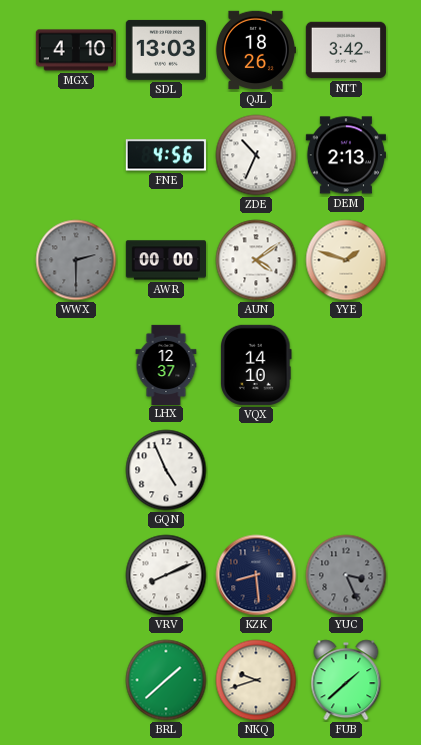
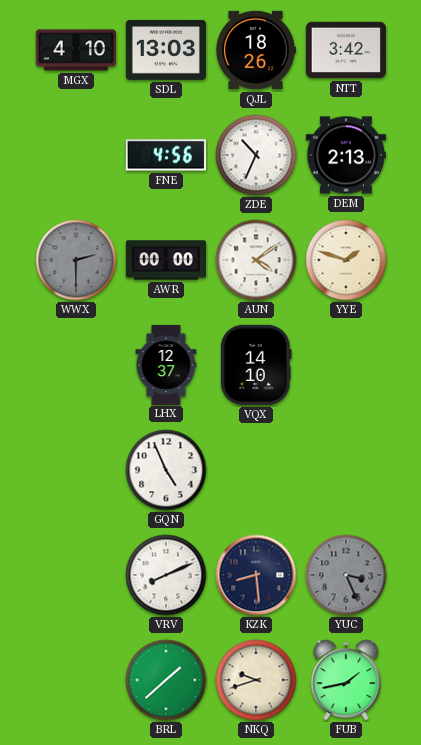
FUB: 1:38 -> 1:43 (346, 680)
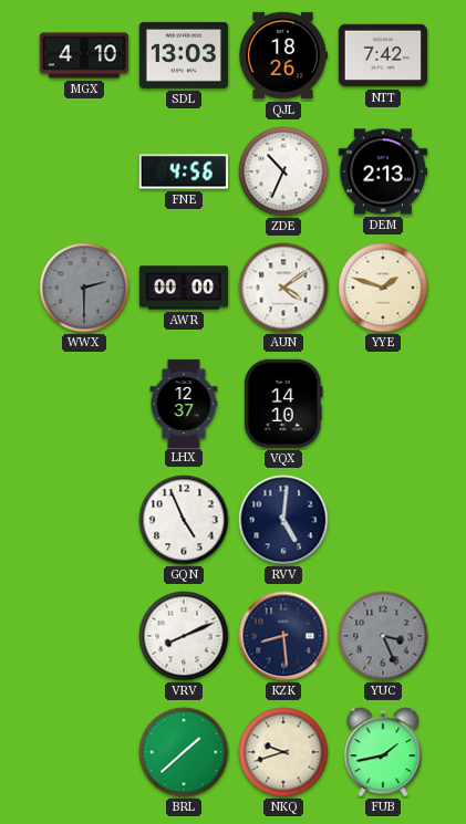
NTT: 3:42 -> 7:42 (383, 55)
RVV: none -> 5:01 (283, 520)
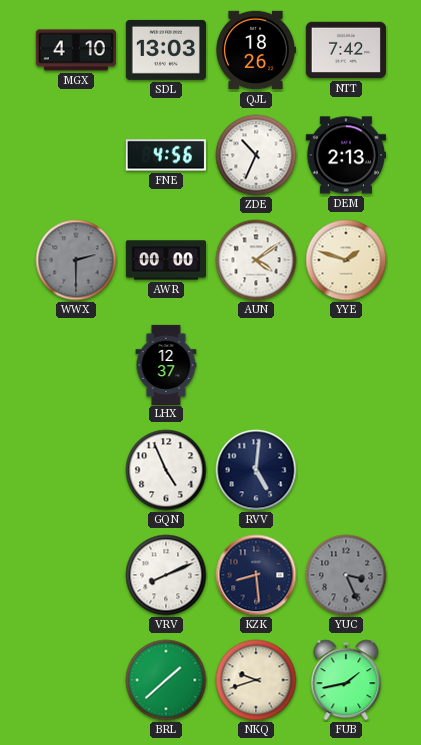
VQX: 14:10 -> none (283, 404)
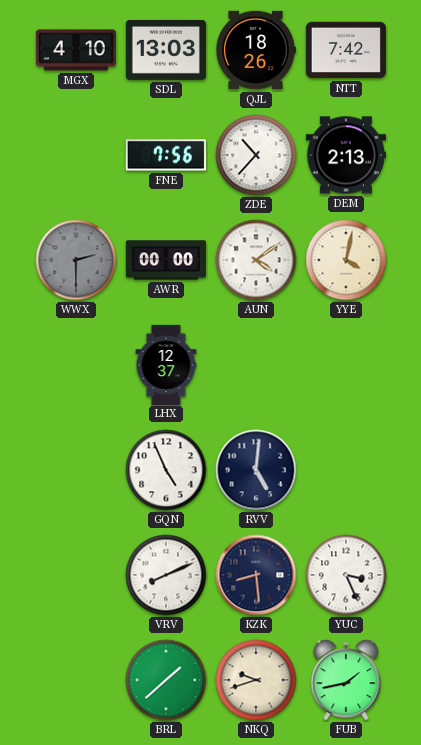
FNE: 4:56 -> 7:56 (166, 155)
ZDE: 10:34 -> 10:37 (256, 155)
YYE: 1:48 -> 4:02 (346, 260)
YUC dial: grey -> white (346, 575)
